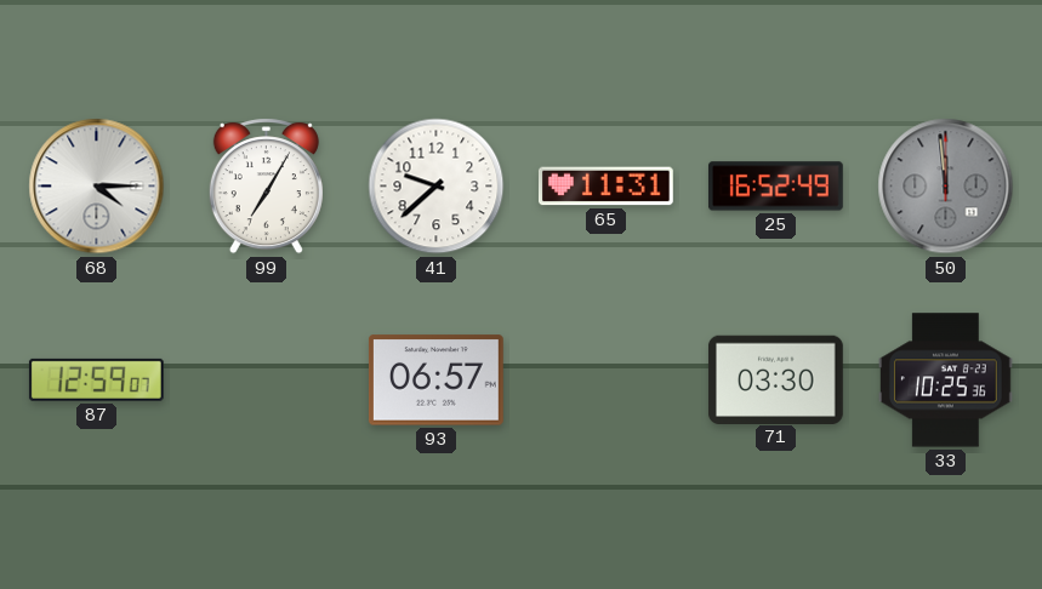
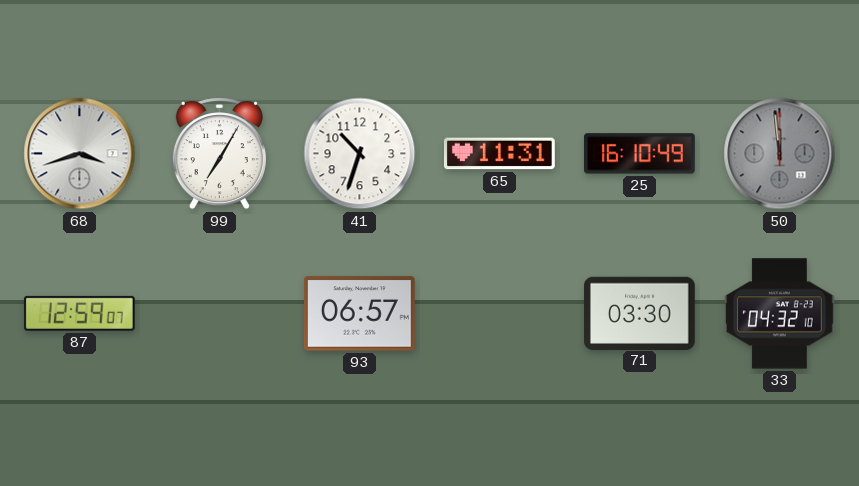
68: 4:15 -> 3:42 (80, 154)
41: 9:38 -> 10:33 (360, 154)
25: 16:52 -> 16:10 (639, 154)
33: 10:25 -> 04:32 (779, 314)
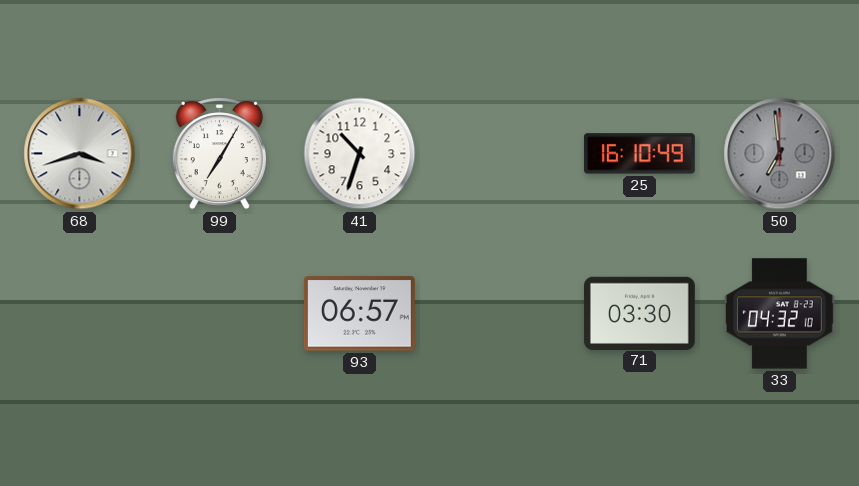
65: 11:31 -> none (499, 154)
50: 11:59 -> 6:59 (780, 154)
87: 12:59 -> none (79, 313)
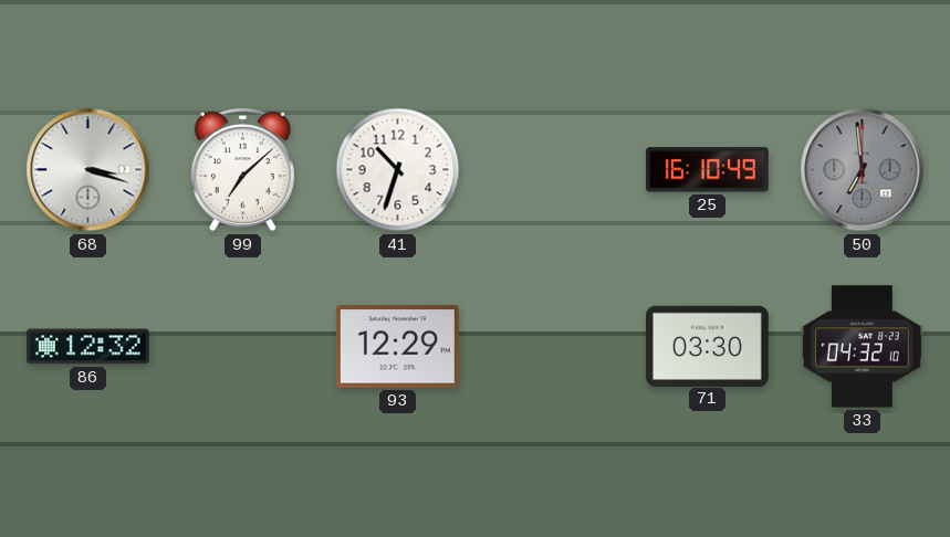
68: 3:42 -> 3:18 (88, 170)
99: 7:05 -> 7:08 (242, 170)
86: none -> 12:32 (88, 347)
93: 06:57 -> 12:29 (397, 347)
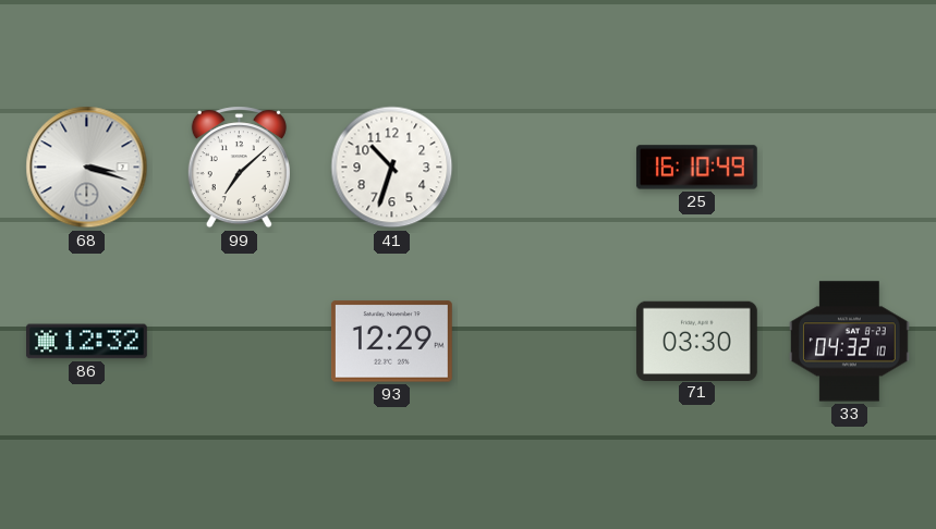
50: 6:59 -> none (863, 170)
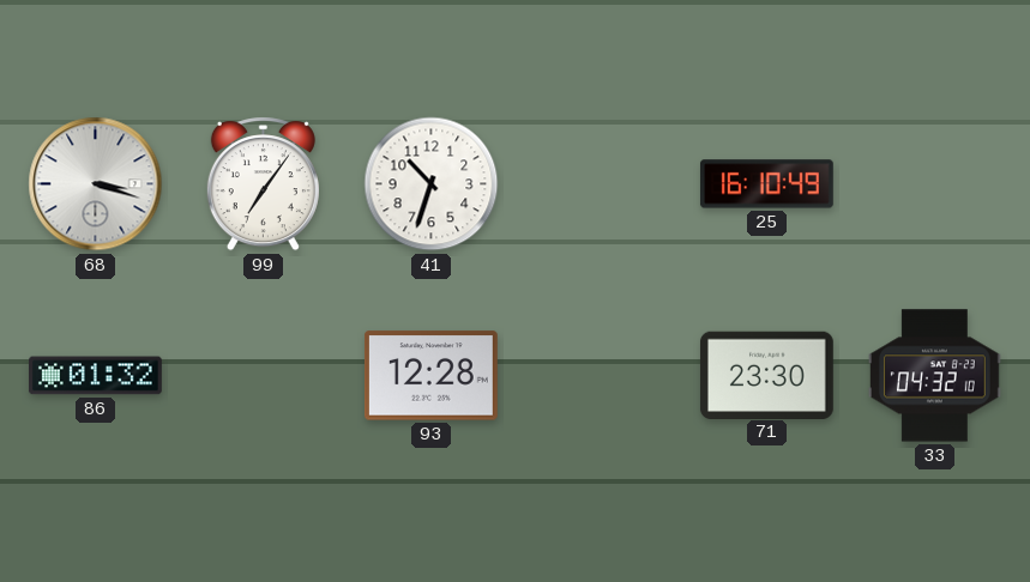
99: 7:08 -> 7:06 (263, 184)
86: 12:32 -> 01:32 (96, 376)
93: 12:29 -> 12:28 (430, 376)
71: 03:30 -> 23:30 (766, 375)
